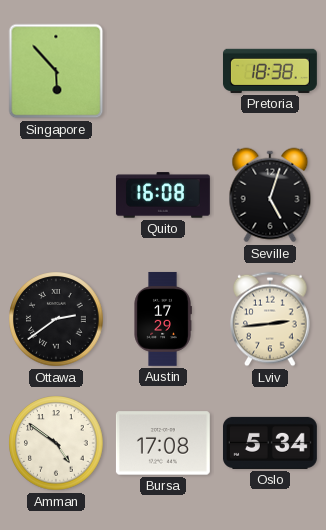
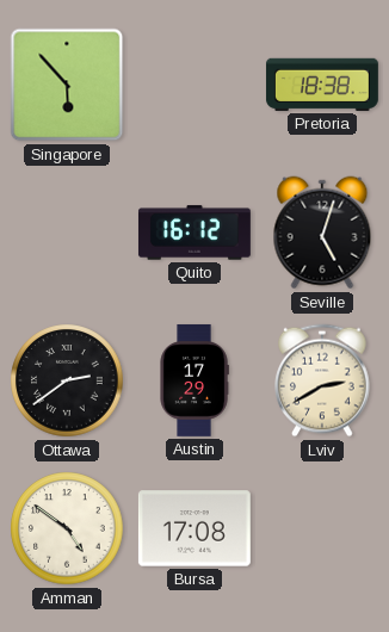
Quito: 16:08 -> 16:12 (194, 233)
Lviv: 2:44 -> 2:40 (322, 380)
Oslo: 5:34 -> none (270, 443)
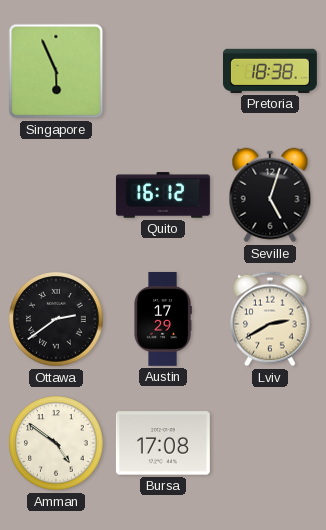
Singapore: 5:53 -> 5:56 (56, 71)
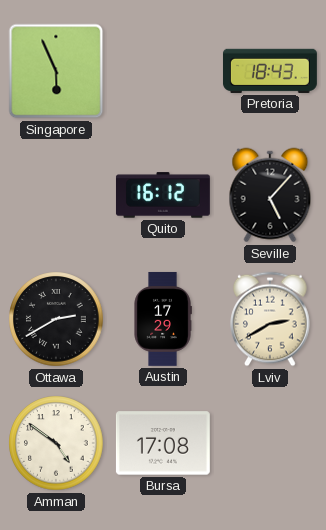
Pretoria: 18:38 -> 18:43 (270, 71)
Seville: 5:03 -> 5:07 (270, 195)
Ottawa: 2:39 -> 2:40 (56, 319)
